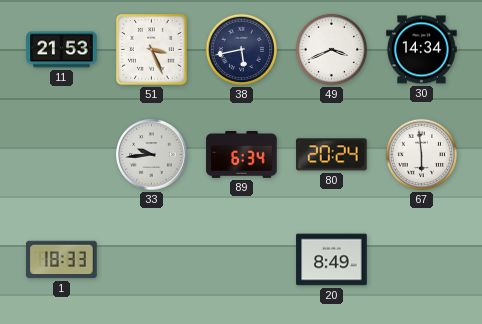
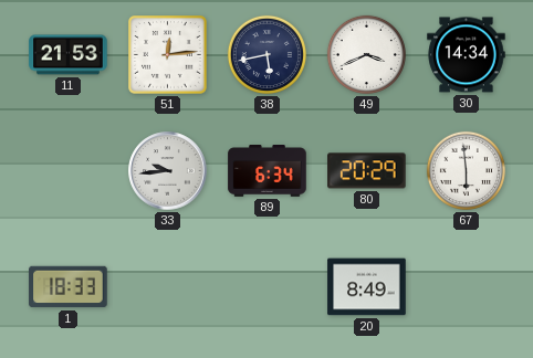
51: 3:26 -> 12:14 (168, 55)
80: 20:24 -> 20:29 (367, 171)
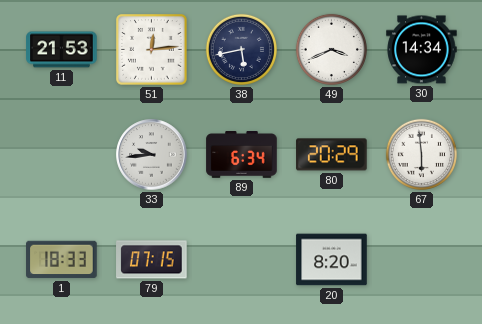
79: none -> 07:15 (152, 260)
20: 8:49 -> 8:20 (332, 260)
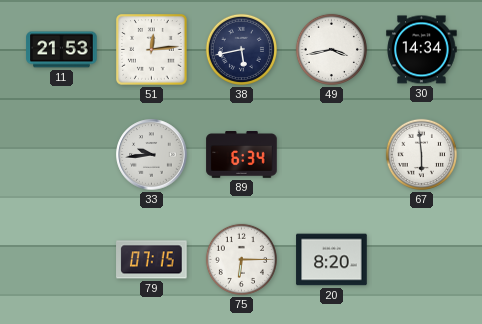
49: 3:41 -> 3:43 (331, 49)
80: 20:29 -> none (332, 155)
1: 18:33 -> none (62, 260)
75: none -> 6:15 (241, 259)
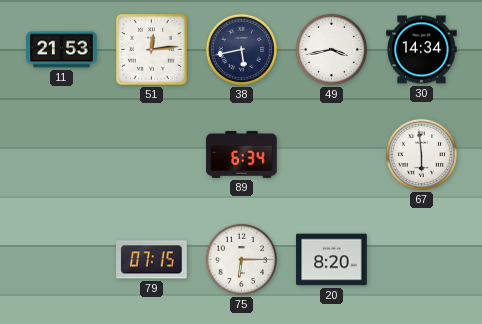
33: 9:44 -> none (152, 155)
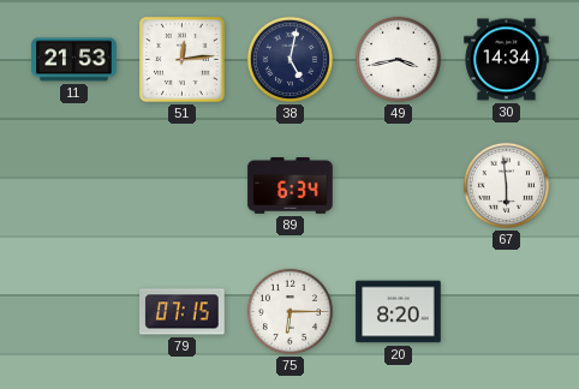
38: 5:43 -> 5:02 (289, 59)
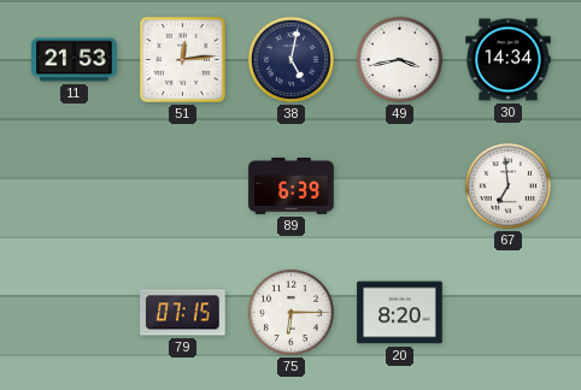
89: 6:34 -> 6:39 (292, 187)
67: 5:59 -> 6:59 (507, 185)
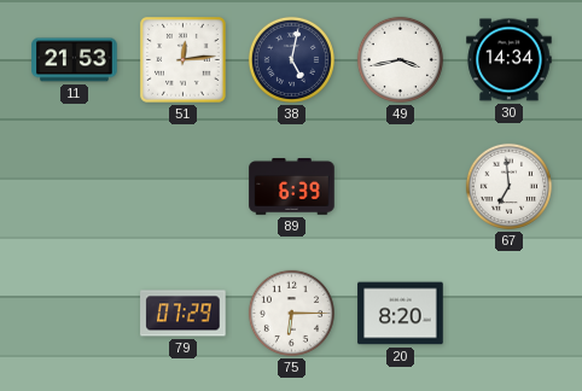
79: 07:15 -> 07:29 (184, 314)
